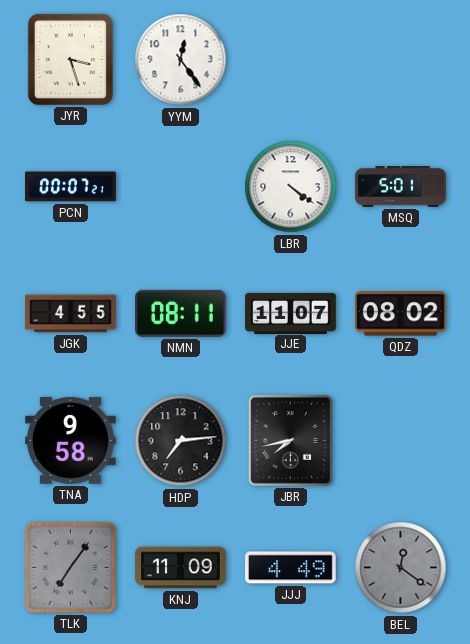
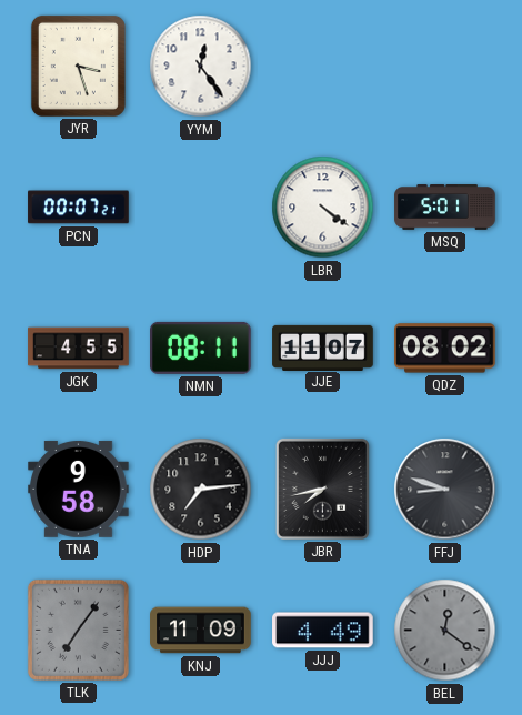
FFJ: none -> 8:48 (445, 490)
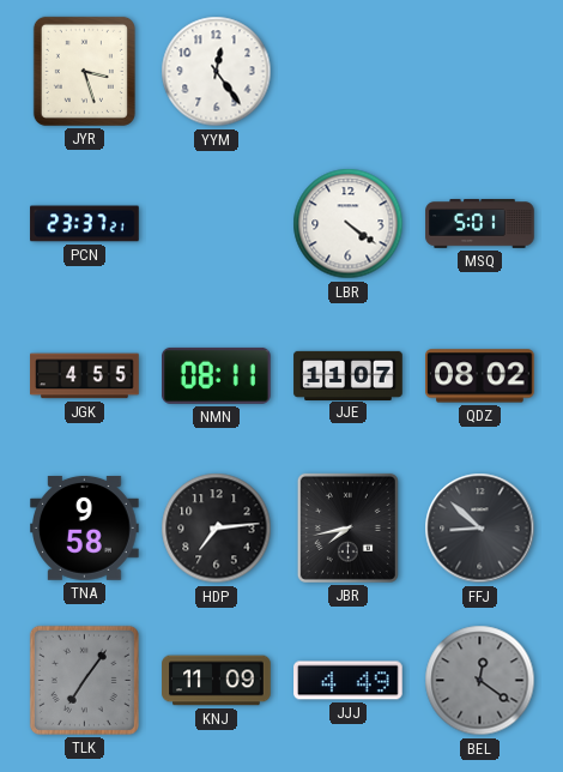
PCN: 00:07 -> 23:37 (85, 224)
FFJ: 8:48 -> 8:52 (480, 529)
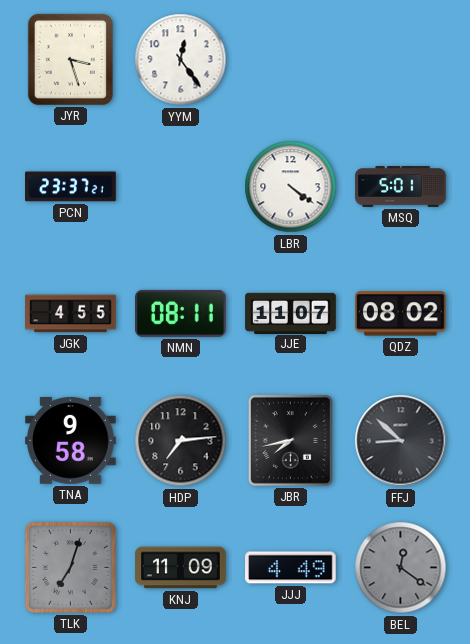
TLK: 7:06 -> 7:03 (70, 567)
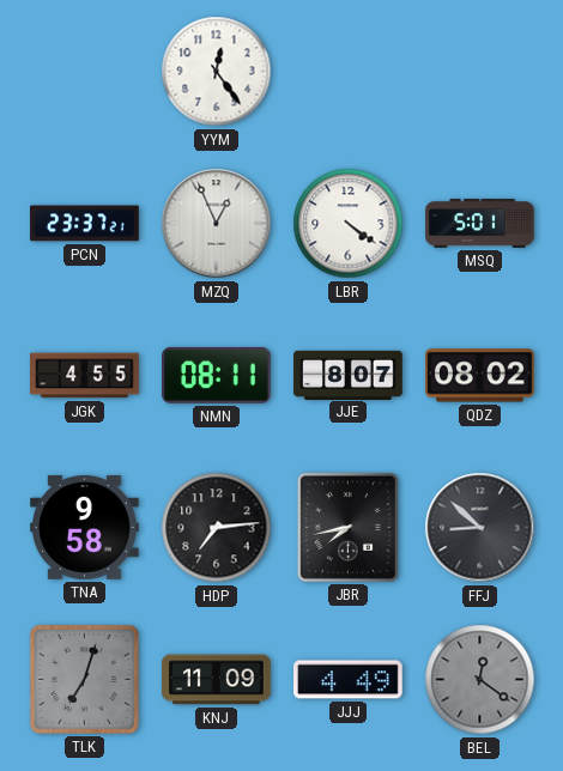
JYR: 3:27 -> none (70, 59)
MZQ: none -> 12:56 (217, 224)
JJE: 11:07 -> 8:07 (349, 375)
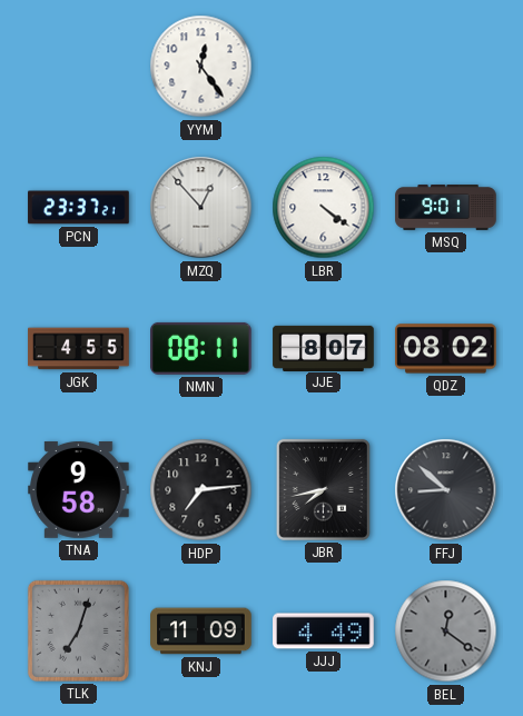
MZQ: 12:56 -> 12:53 (201, 208)
MSQ: 5:01 -> 9:01 (446, 208)
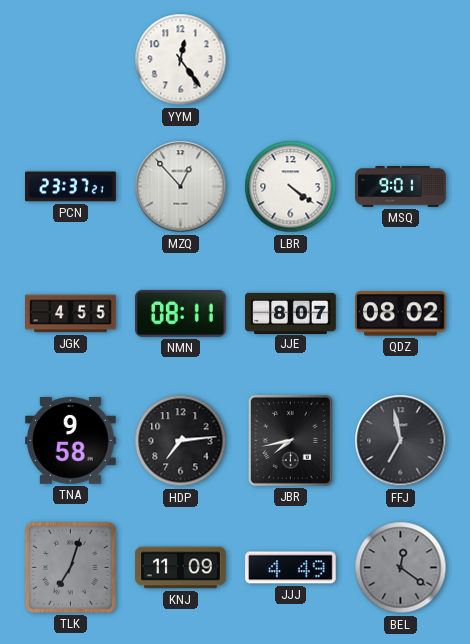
FFJ: 8:52 -> 6:58 (401, 441)
